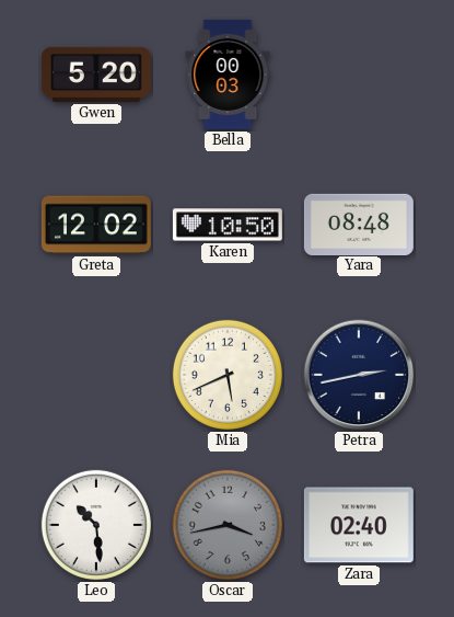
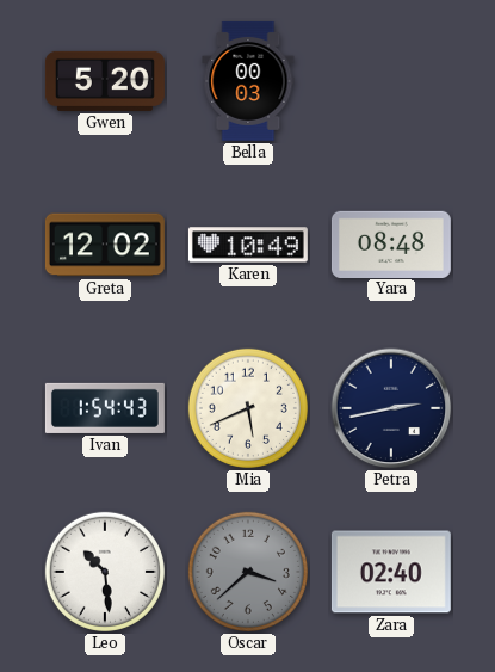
Karen: 10:50 -> 10:49 (248, 245)
Ivan: none -> 1:54 (105, 408)
Oscar: 3:43 -> 3:38 (248, 572)
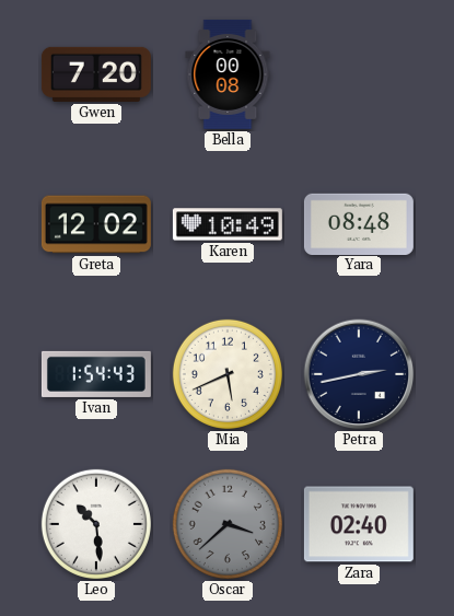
Gwen: 5:20 -> 7:20 (96, 74)
Bella: 00:03 -> 00:08 (228, 74)
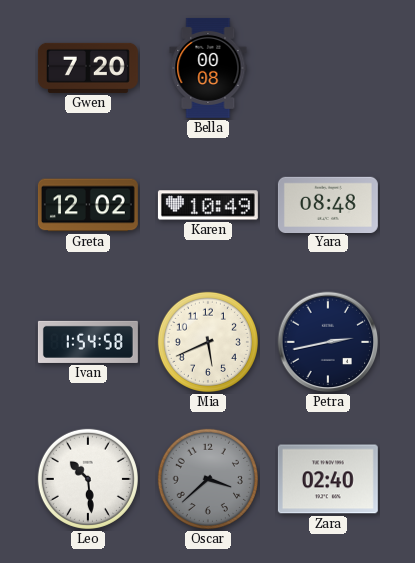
Ivan: 1:54:43 -> 1:54:58 (88, 342)
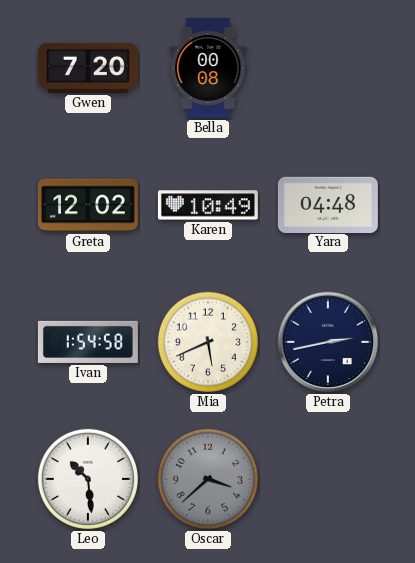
Yara: 08:48 -> 04:48 (328, 204)
Zara: 02:40 -> none (328, 479)
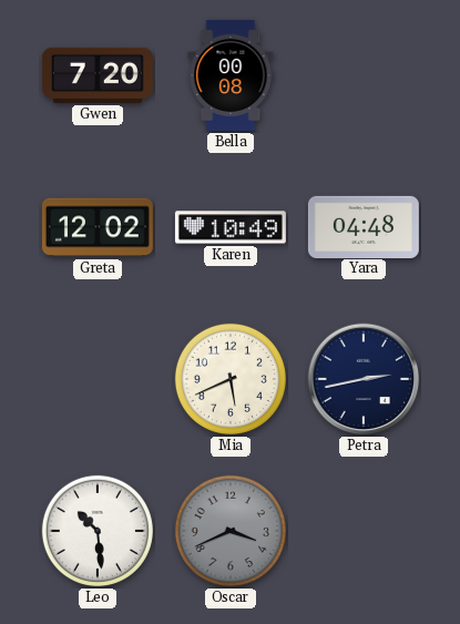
Ivan: 1:54 -> none (88, 342)
Oscar: 3:38 -> 3:41 (231, 531)
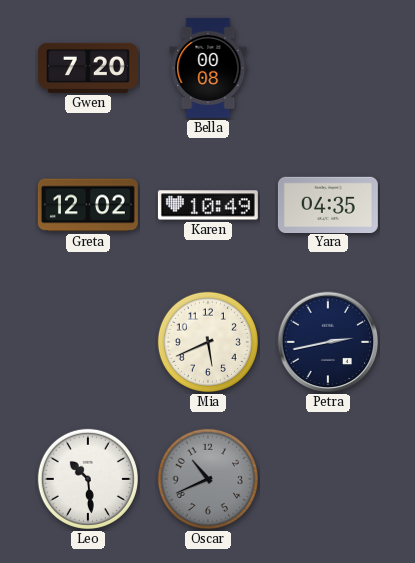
Yara: 04:48 -> 04:35 (328, 204)
Oscar: 3:41 -> 10:41 (208, 479)
